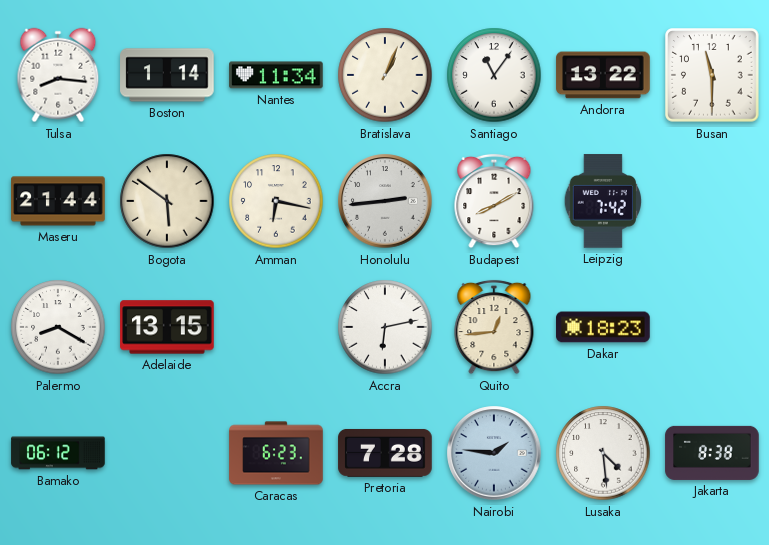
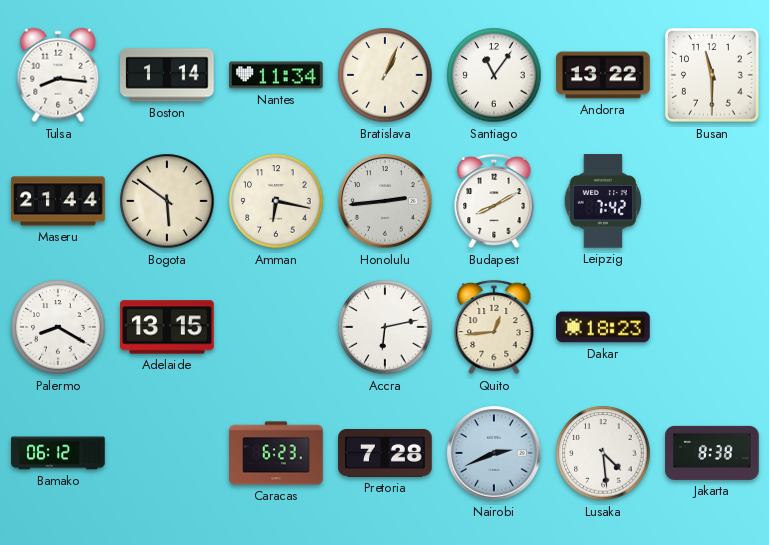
Nairobi: 1:46 -> 2:41 (494, 453)
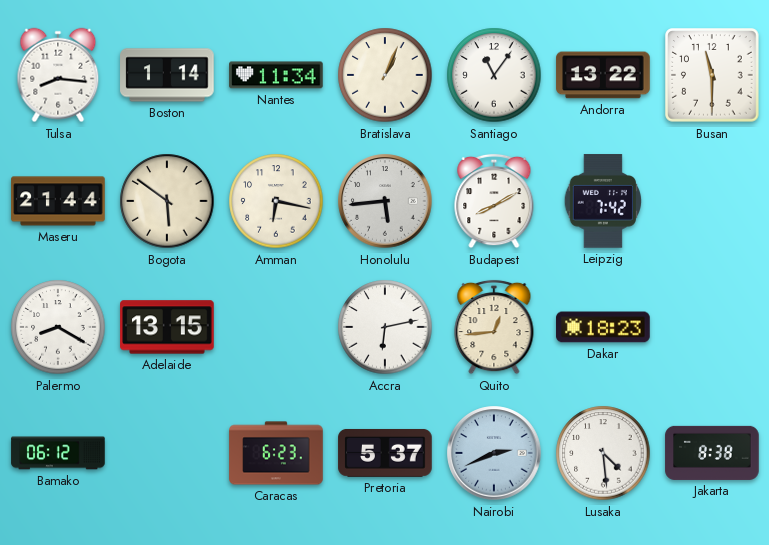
Honolulu: 2:44 -> 5:44 (385, 201)
Pretoria: 7:28 -> 5:37 (385, 453)
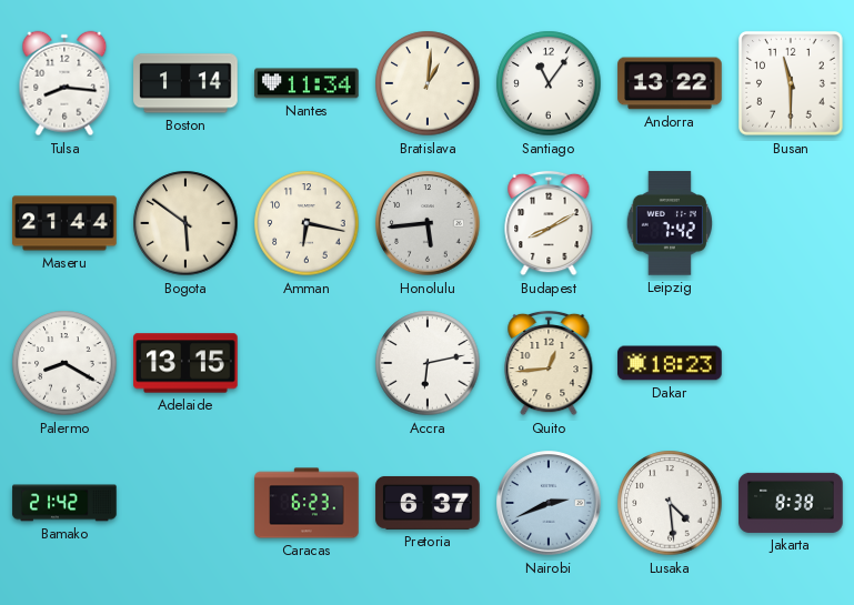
Bratislava: 1:04 -> 1:01 (428, 83)
Bamako: 06:12 -> 21:42 (64, 503)
Pretoria: 5:37 -> 6:37 (428, 503)
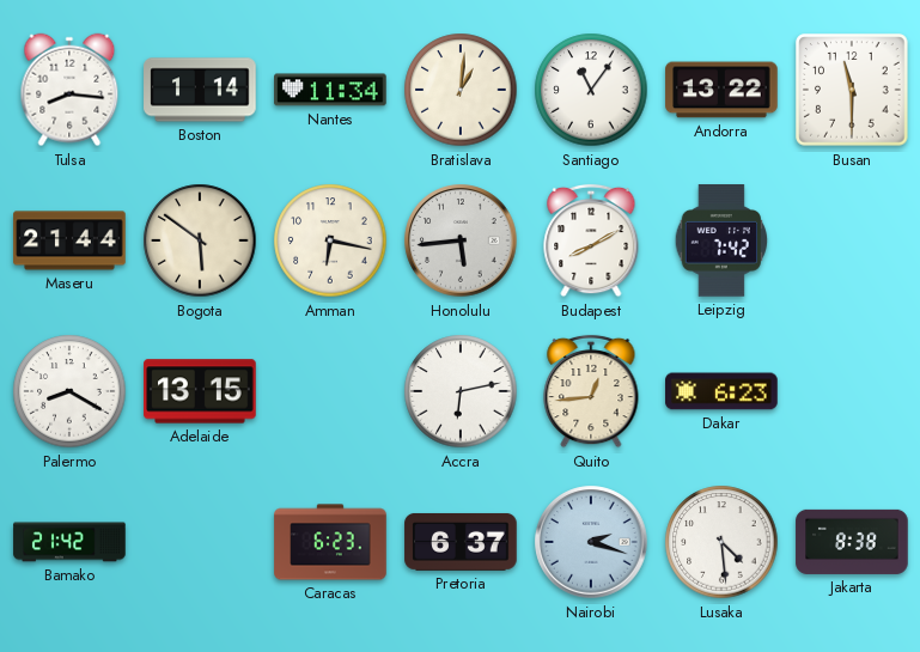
Dakar: 18:23 -> 6:23 (721, 391)
Nairobi: 2:41 -> 2:18 (591, 542)
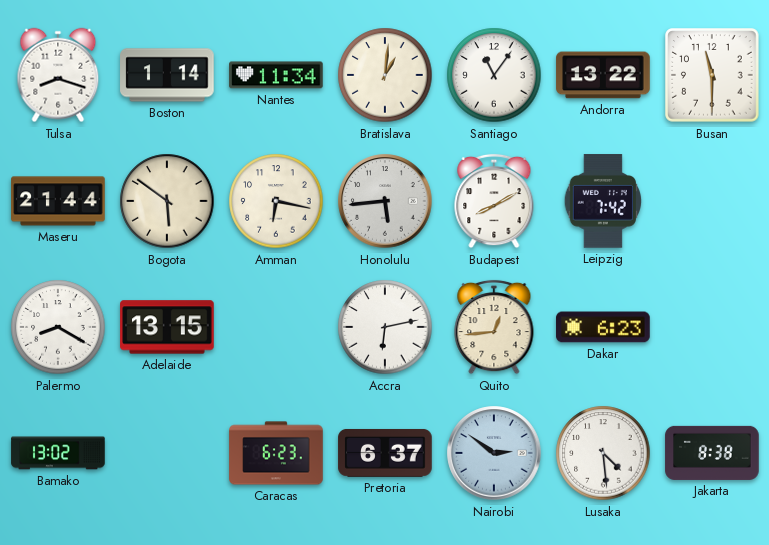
Tulsa: 8:16 -> 8:18 (58, 75)
Bamako: 21:42 -> 13:02 (58, 453)
Nairobi: 2:18 -> 2:51 (494, 453)
